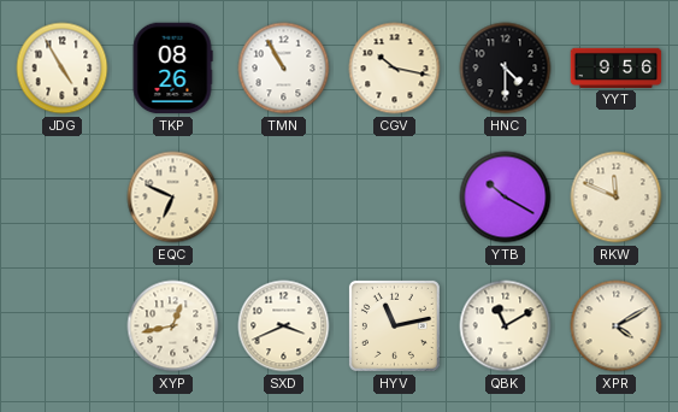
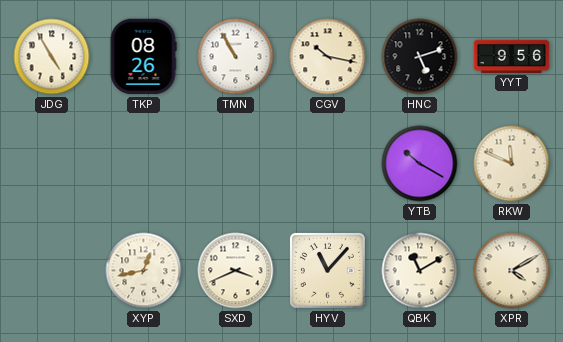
HNC: 4:30 -> 5:12 (420, 57)
EQC: 6:49 -> none (173, 198)
HYV: 11:13 -> 11:07 (327, 270)
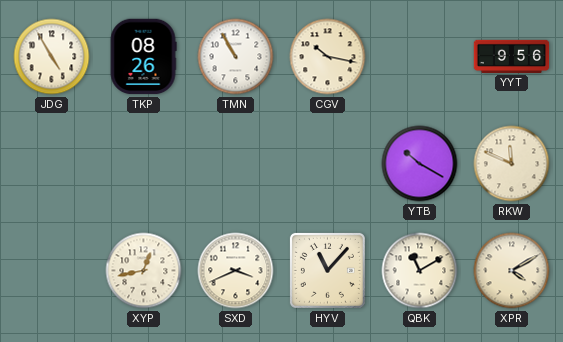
HNC: 5:12 -> none (420, 57)
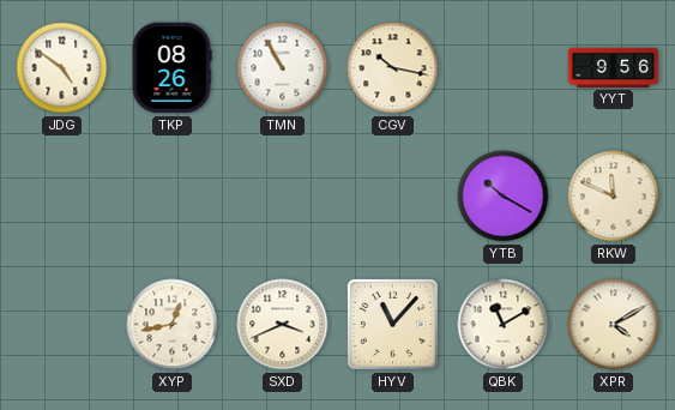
JDG: 4:55 -> 4:51 (62, 68)
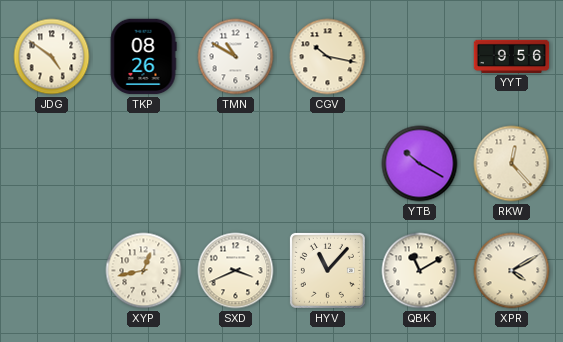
TMN: 10:55 -> 10:50 (236, 57)
RKW: 11:49 -> 12:23 (512, 164)
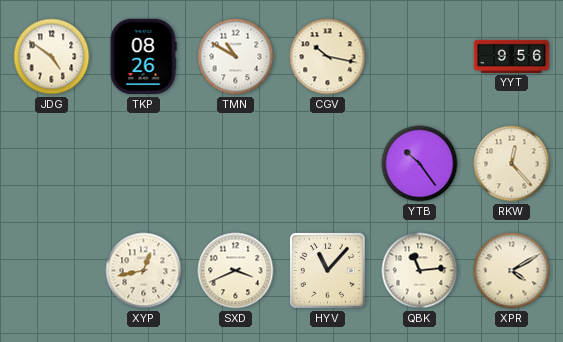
YTB: 10:20 -> 10:24 (420, 164)
QBK: 11:10 -> 11:14 (420, 271)
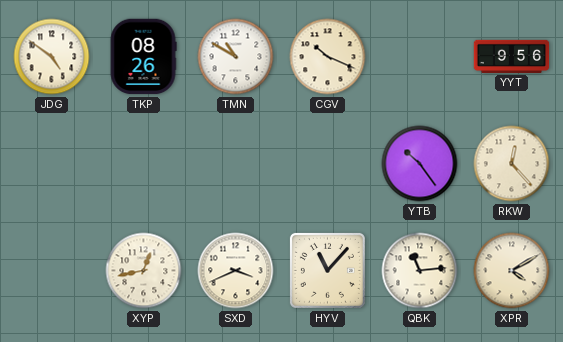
CGV: 10:17 -> 10:19 (328, 57)
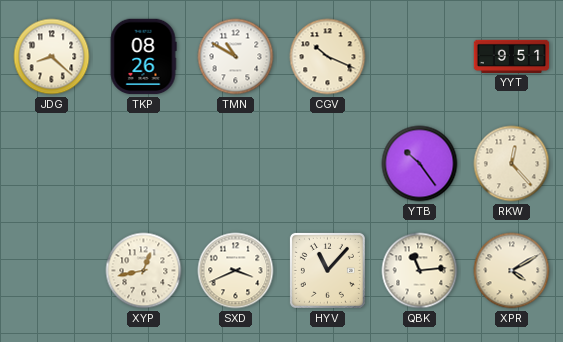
JDG: 4:51 -> 8:22 (52, 57)
YYT: 9:56 -> 9:51 (512, 56)
